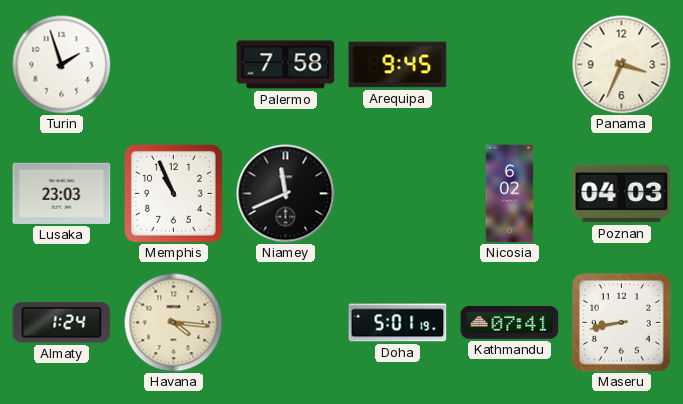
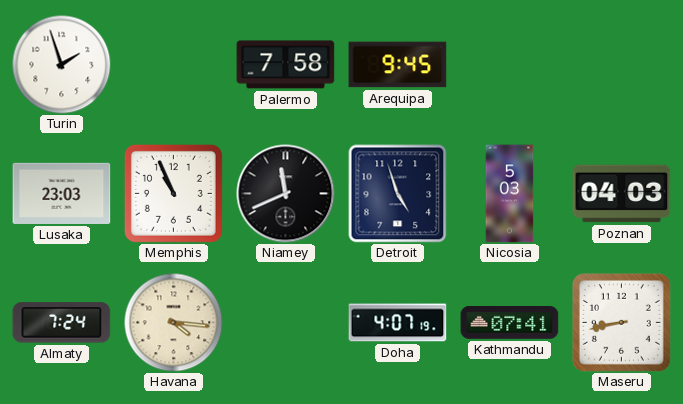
Panama: 3:34 -> none (622, 65)
Detroit: none -> 4:57 (398, 194)
Nicosia: 6:02 -> 5:03 (510, 194)
Almaty: 1:24 -> 7:24 (62, 323)
Doha: 5:01 -> 4:07 (398, 323)
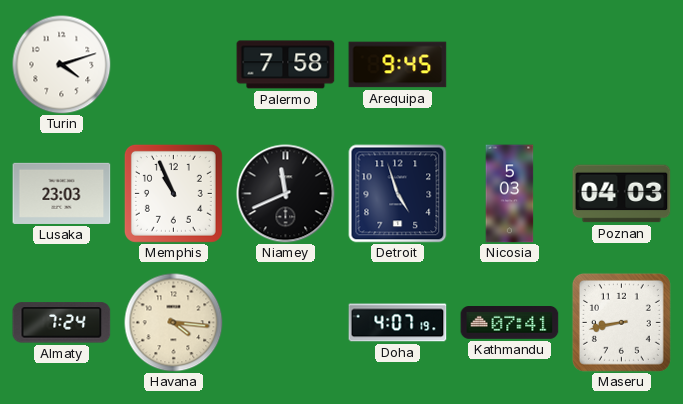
Turin: 1:57 -> 4:12 (62, 65)
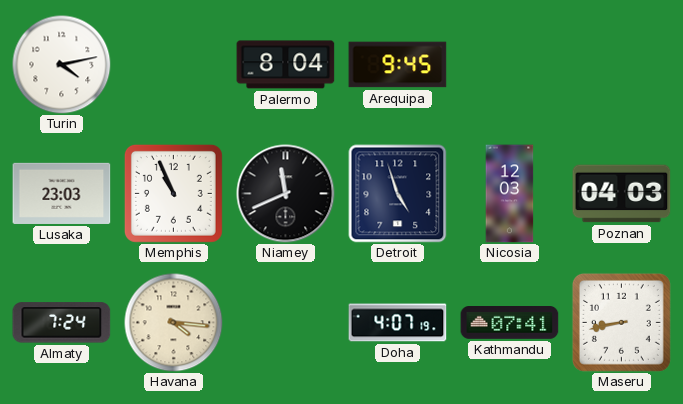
Turin: 4:12 -> 4:13 (62, 65)
Palermo: 7:58 -> 8:04 (286, 65)
Nicosia: 5:03 -> 12:03 (510, 194)
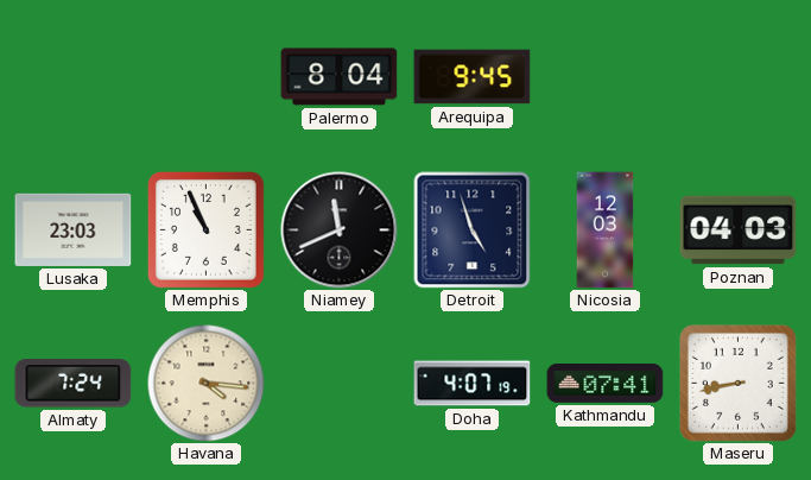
Turin: 4:13 -> none (62, 65)
